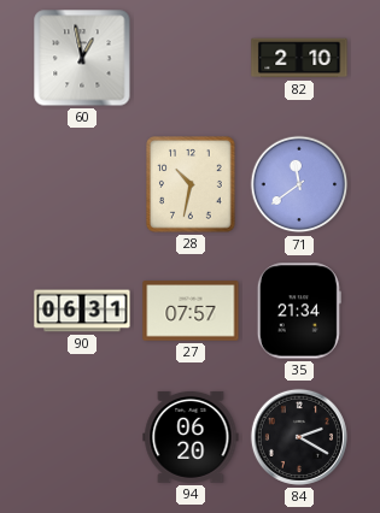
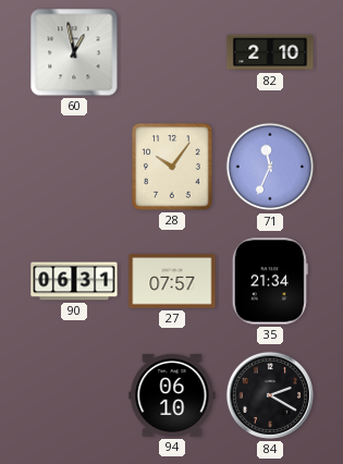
28: 10:32 -> 10:06 (172, 167)
71: 11:39 -> 11:34 (270, 167)
94: 06:20 -> 06:10 (172, 395)
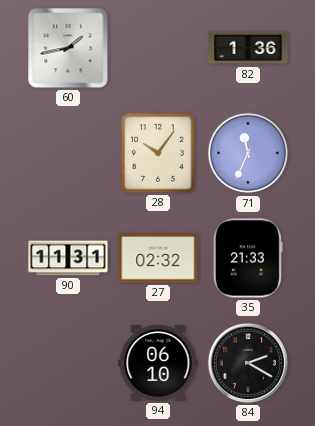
60: 12:58 -> 1:43 (68, 48)
82: 2:10 -> 1:36 (248, 48)
90: 06:31 -> 11:31 (68, 258)
27: 07:57 -> 02:32 (158, 258)
35: 21:34 -> 21:33 (248, 258)
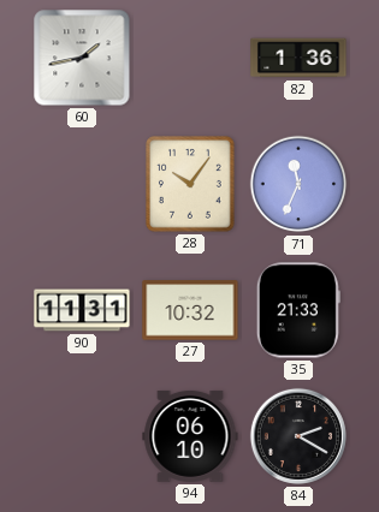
27: 02:32 -> 10:32 (190, 310)
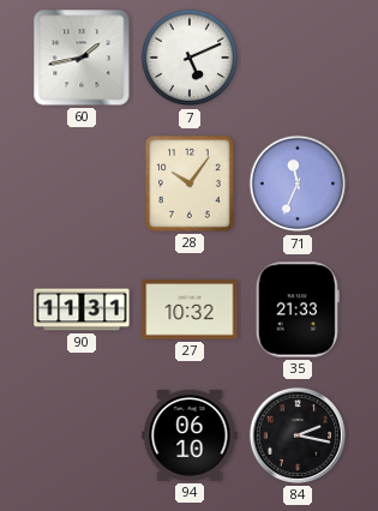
7: none -> 5:11 (190, 58)
82: 1:36 -> none (298, 58)
84: 2:20 -> 2:17 (298, 435)
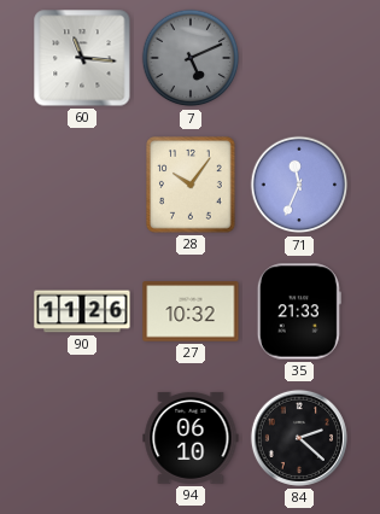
60: 1:43 -> 11:16 (82, 58)
7 dial: white -> grey (191, 58)
90: 11:31 -> 11:26 (82, 311)
84: 2:17 -> 2:22 (299, 438)
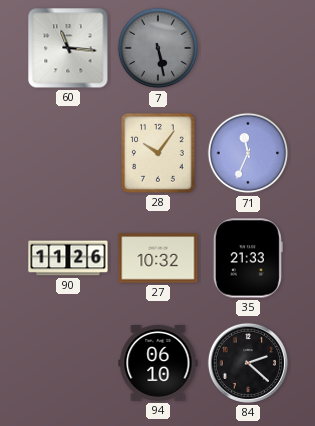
7: 5:11 -> 5:28 (158, 48)
